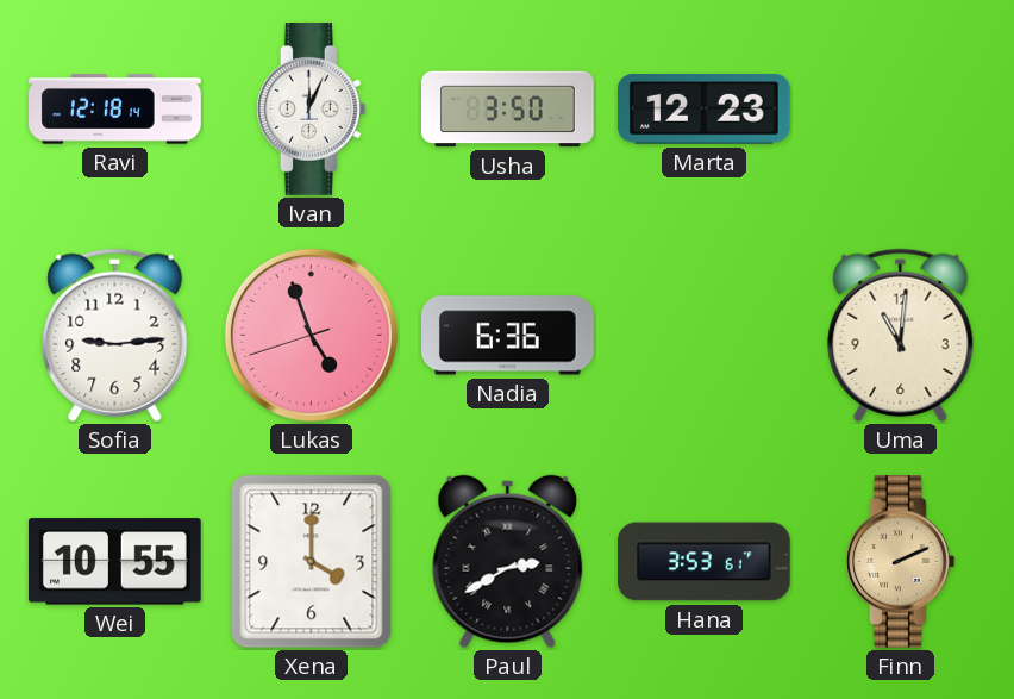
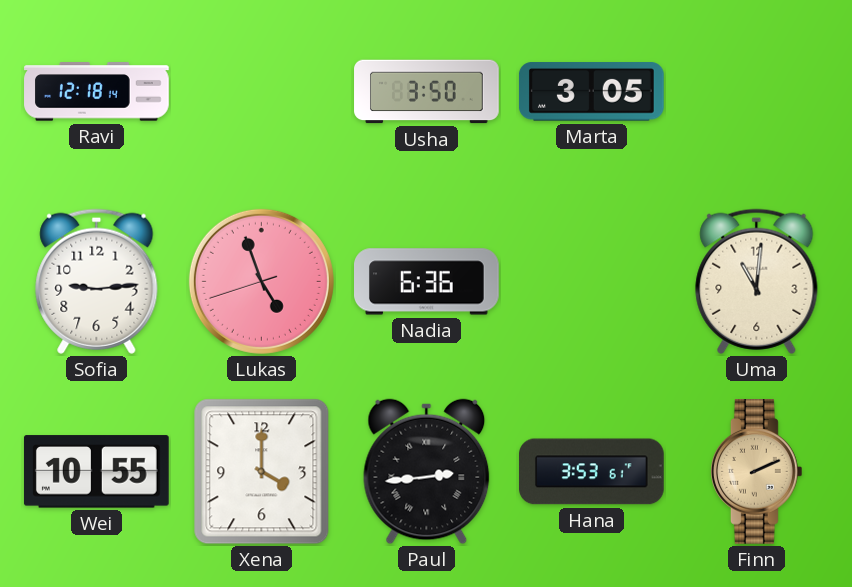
Ivan: 12:04 -> none (311, 110)
Marta: 12:23 -> 3:05 (591, 92)
Paul: 2:40 -> 2:44 (427, 472)
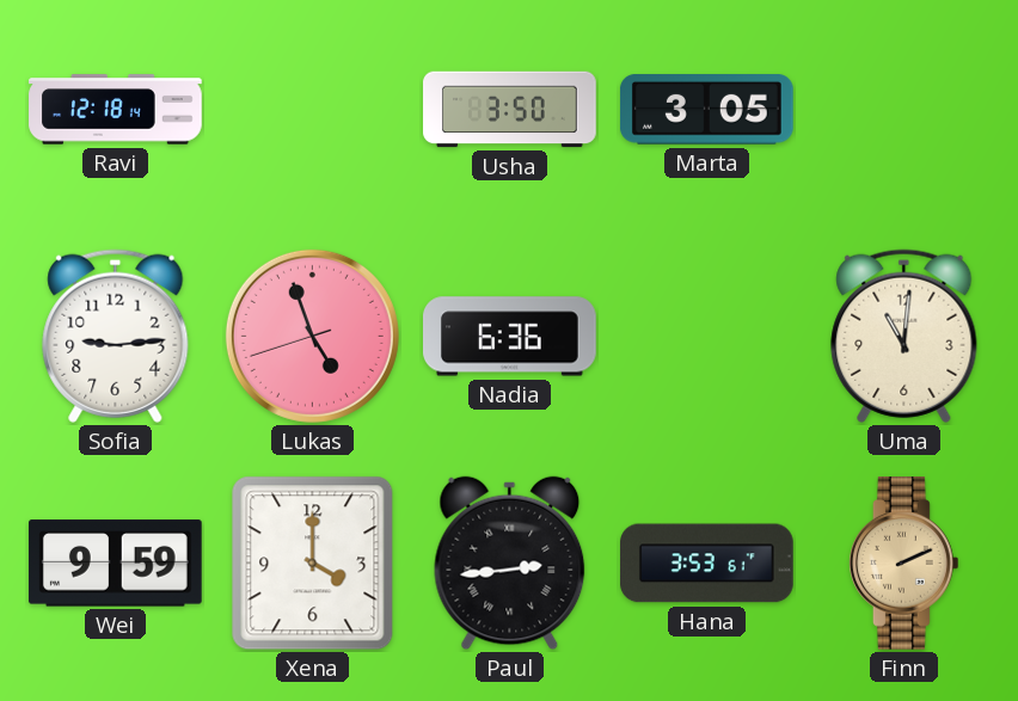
Wei: 10:55 -> 9:59 (115, 564)
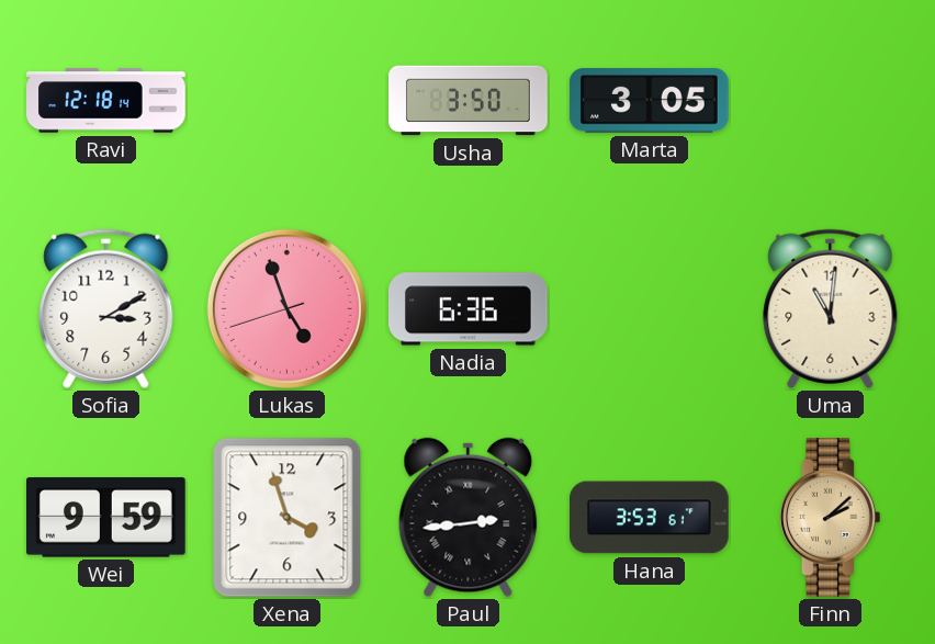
Sofia: 9:14 -> 3:10 (106, 308)
Xena: 4:00 -> 3:57 (288, 518)
Finn: 2:11 -> 2:08 (830, 518)
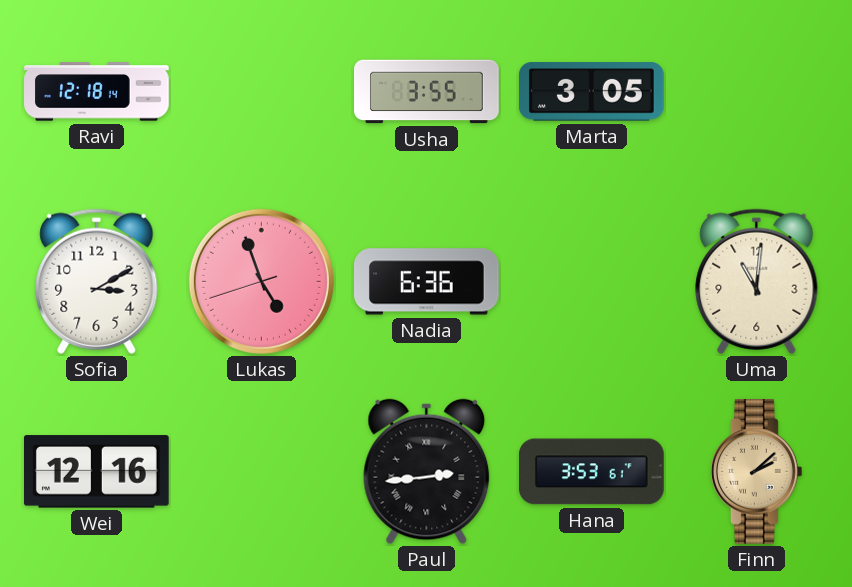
Usha: 3:50 -> 3:55 (427, 92)
Wei: 9:59 -> 12:16 (96, 472)
Xena: 3:57 -> none (288, 518)
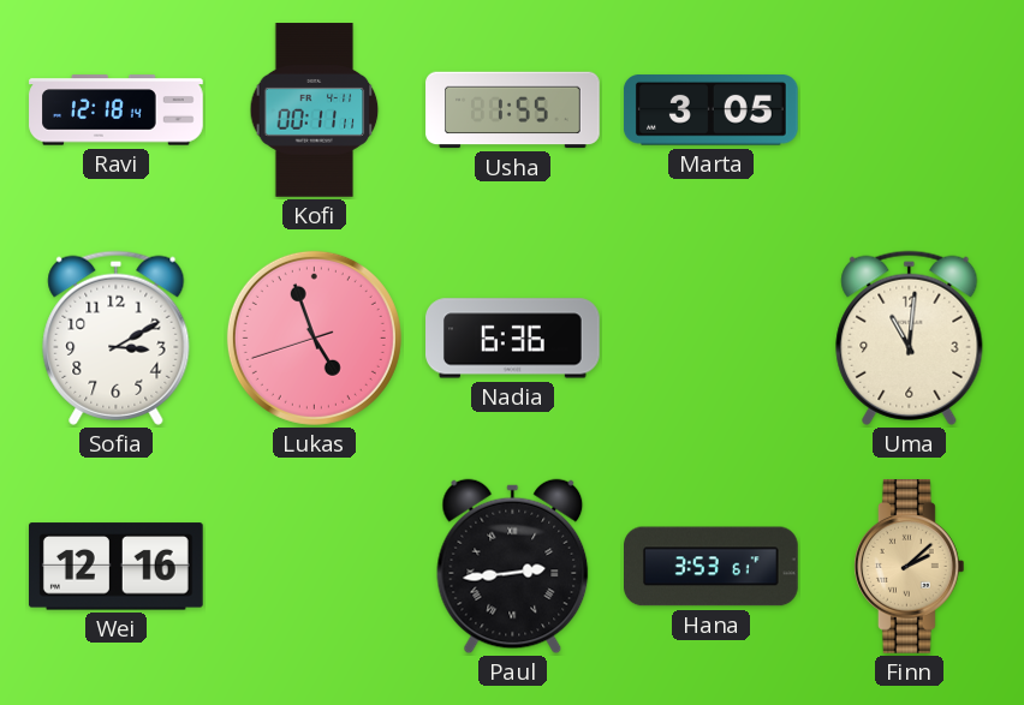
Kofi: none -> 00:11 (315, 110)
Usha: 3:55 -> 1:55 (513, 110)
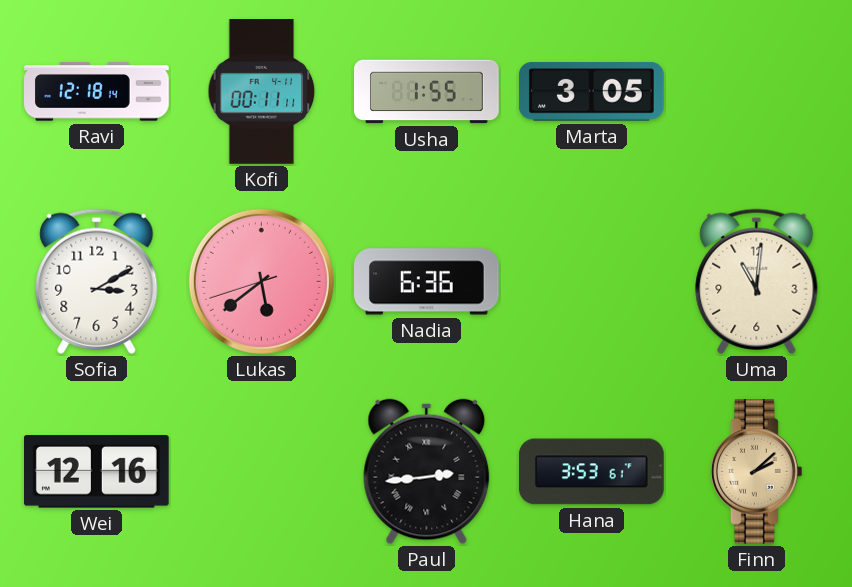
Lukas: 4:56 -> 5:38 (261, 281)
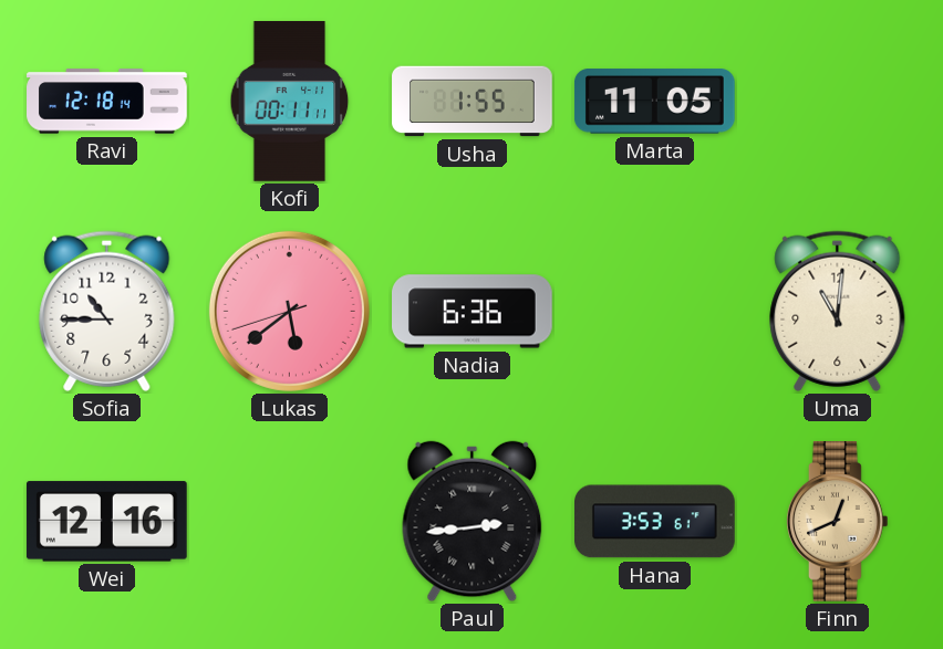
Marta: 3:05 -> 11:05 (654, 102)
Sofia: 3:10 -> 10:45 (107, 311)
Finn: 2:08 -> 12:41 (837, 522)
